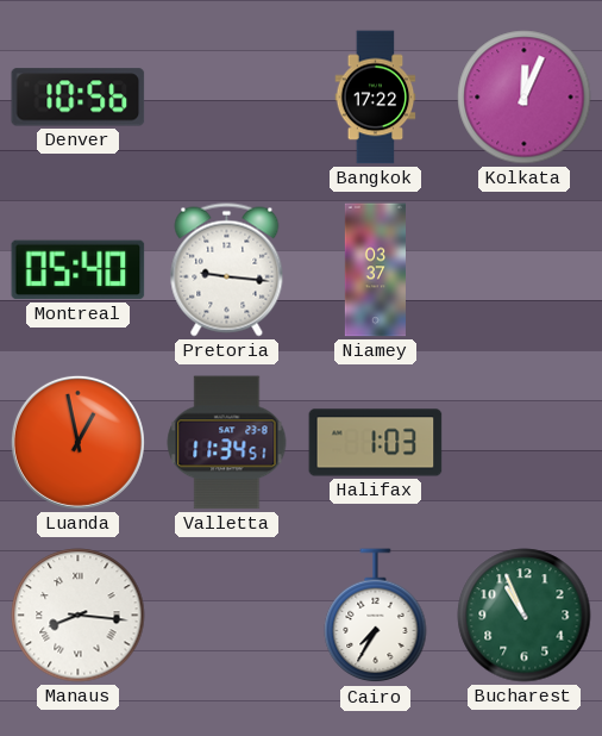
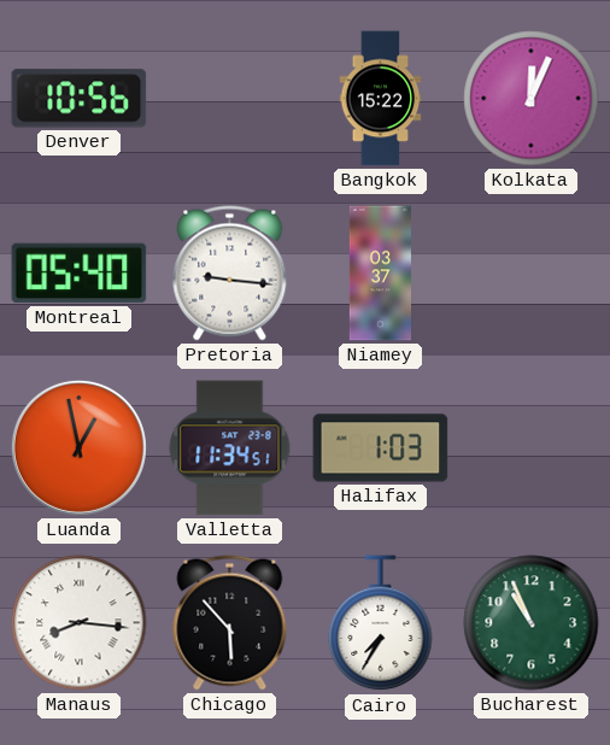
Bangkok: 17:22 -> 15:22 (381, 99)
Chicago: none -> 5:53 (230, 623)
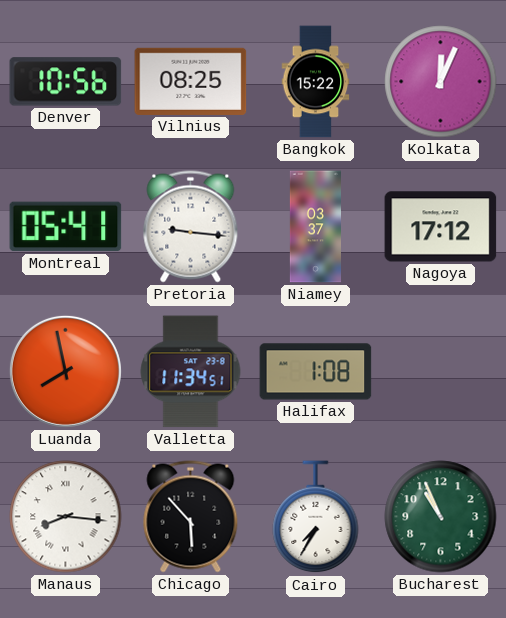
Vilnius: none -> 08:25 (191, 81)
Montreal: 05:40 -> 05:41 (66, 227)
Nagoya: none -> 17:12 (441, 227)
Luanda: 12:58 -> 7:58 (65, 371)
Halifax: 1:03 -> 1:08 (316, 372)
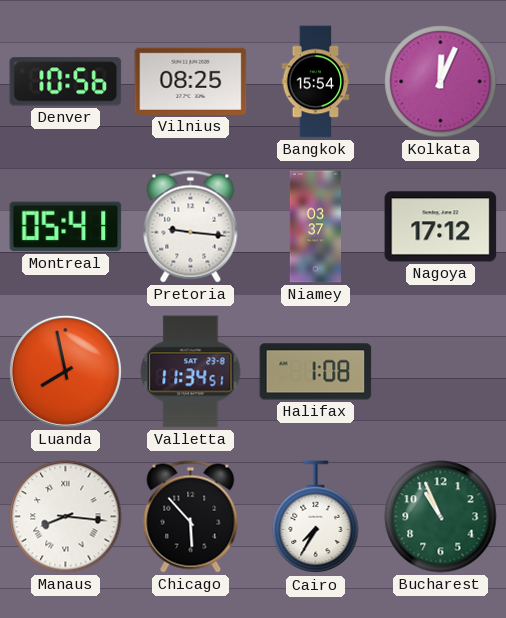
Bangkok: 15:22 -> 15:54 (316, 82)
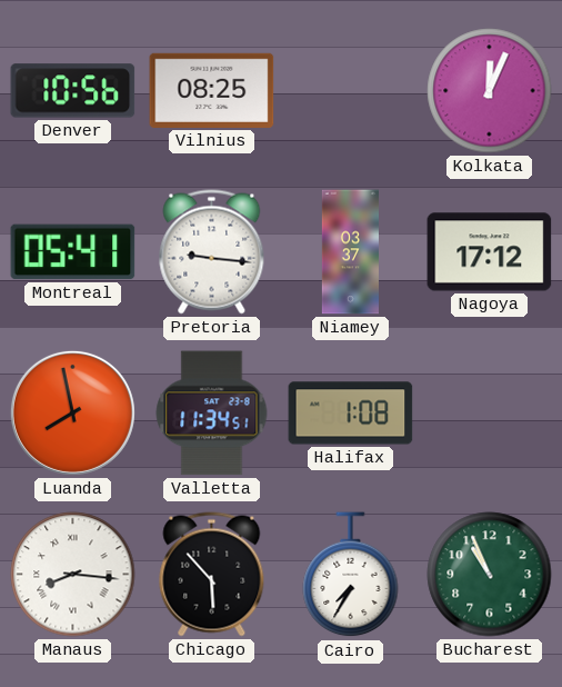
Bangkok: 15:54 -> none (316, 82)
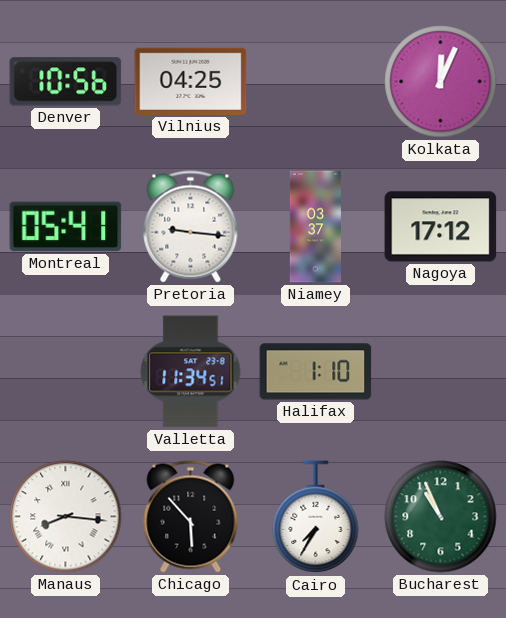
Vilnius: 08:25 -> 04:25 (191, 81)
Luanda: 7:58 -> none (72, 412)
Halifax: 1:08 -> 1:10 (316, 372)
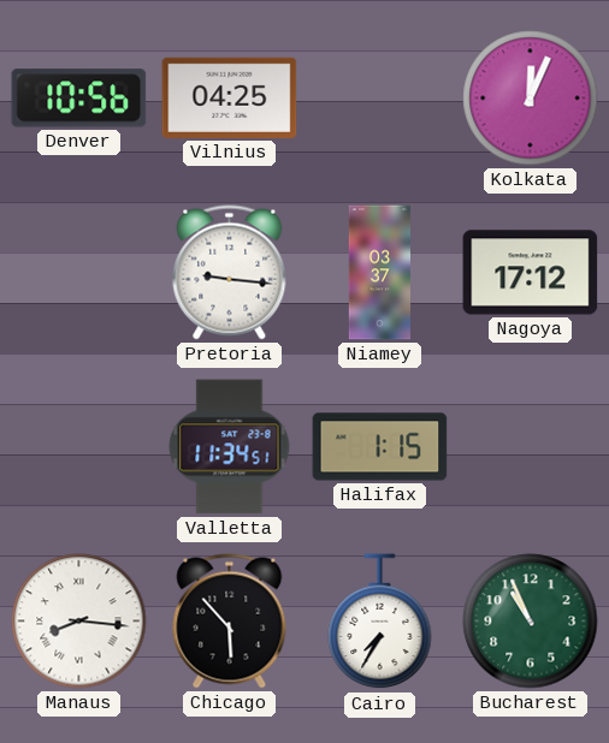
Montreal: 05:41 -> none (66, 227)
Halifax: 1:10 -> 1:15 (380, 447)
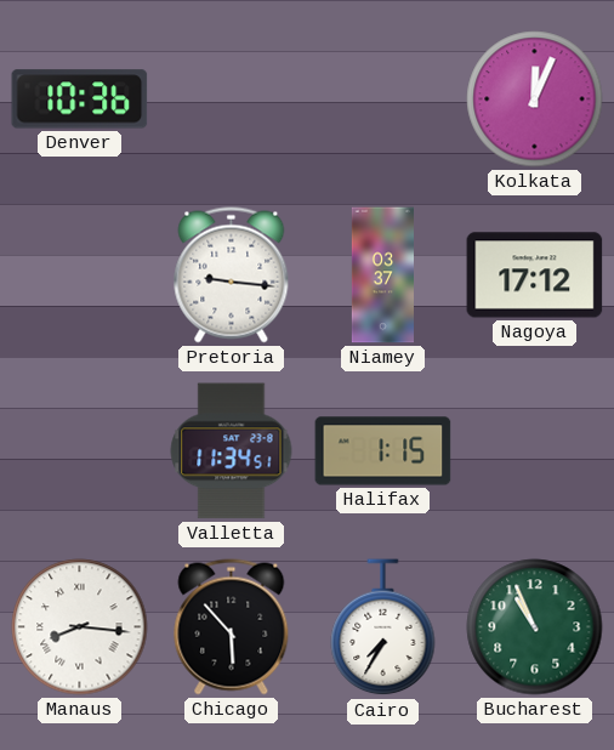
Denver: 10:56 -> 10:36 (80, 100)
Vilnius: 04:25 -> none (230, 97)
